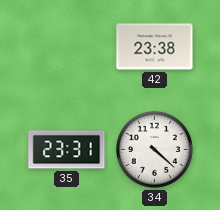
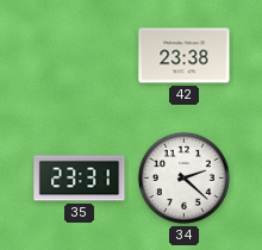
34: 4:22 -> 2:22 (183, 177)
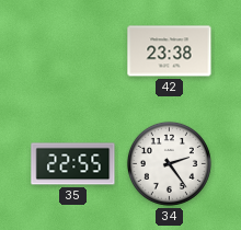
35: 23:31 -> 22:55 (73, 164)
34: 2:22 -> 2:24 (169, 163)
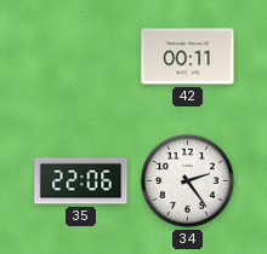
42: 23:38 -> 00:11 (188, 57)
35: 22:55 -> 22:06 (81, 181)
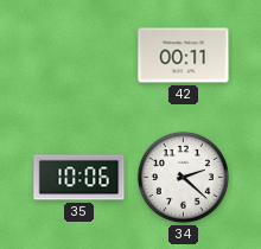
35: 22:06 -> 10:06 (79, 178)
34: 2:24 -> 2:22 (183, 177)
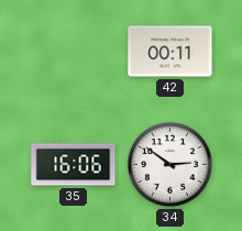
35: 10:06 -> 16:06 (74, 165)
34: 2:22 -> 2:51 (169, 164)
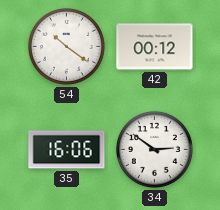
54: none -> 10:21 (66, 46)
42: 00:11 -> 00:12 (155, 47)
